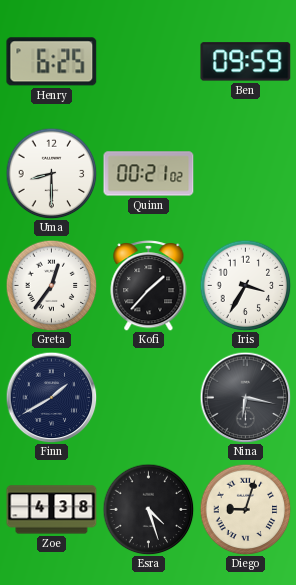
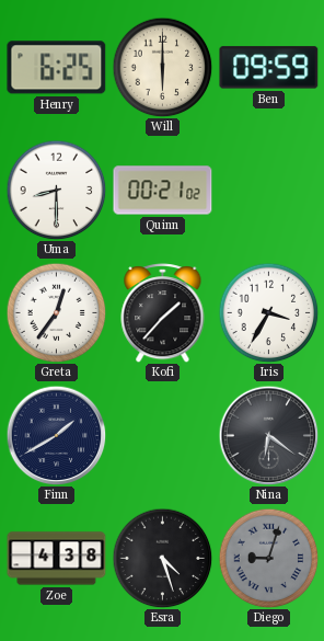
Will: none -> 6:00 (162, 67)
Nina: 6:17 -> 6:21 (268, 435)
Diego dial: cream -> grey (268, 558)
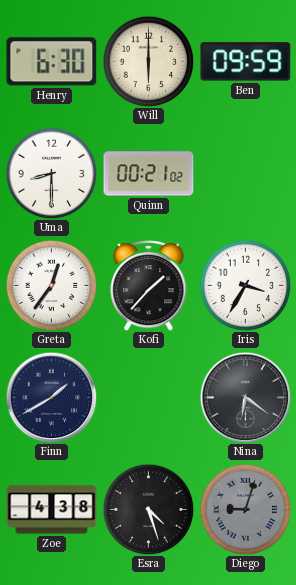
Henry: 6:25 -> 6:30 (52, 62)
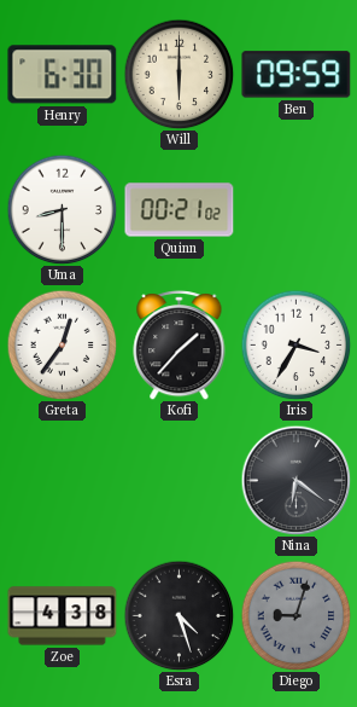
Finn: 1:40 -> none (51, 397)
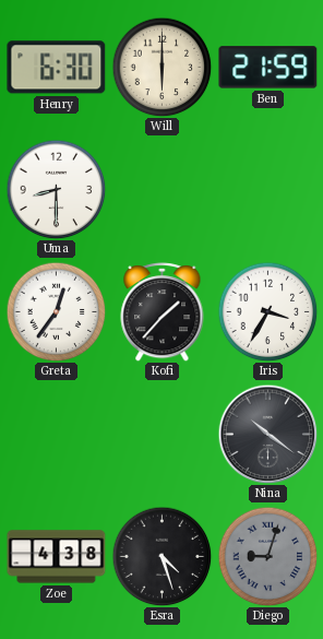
Ben: 09:59 -> 21:59 (268, 68)
Quinn: 00:21 -> none (180, 210)
Nina: 6:21 -> 10:21 (267, 434)
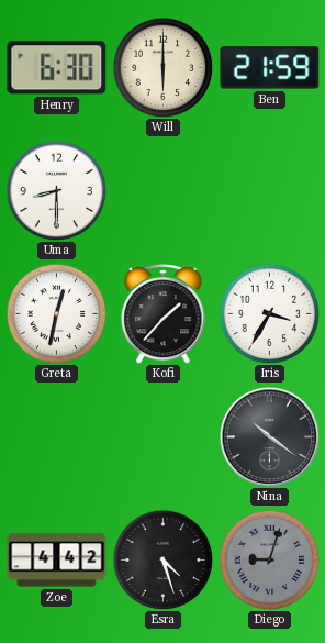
Greta: 12:36 -> 12:32 (56, 313)
Zoe: 4:38 -> 4:42 (57, 561)
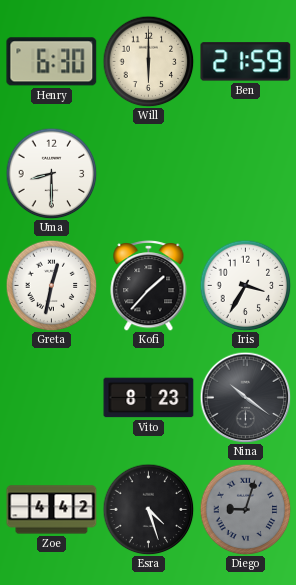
Vito: none -> 8:23 (149, 398)
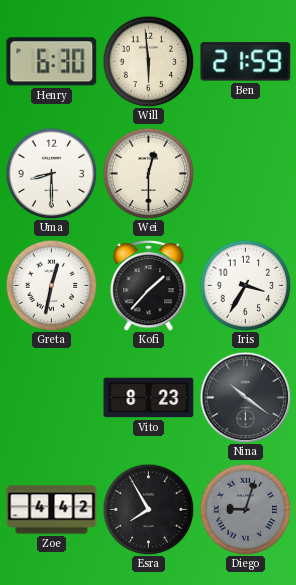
Will: 6:00 -> 5:59 (148, 61)
Wei: none -> 12:30 (148, 173)
Esra: 4:27 -> 7:55 (148, 509)
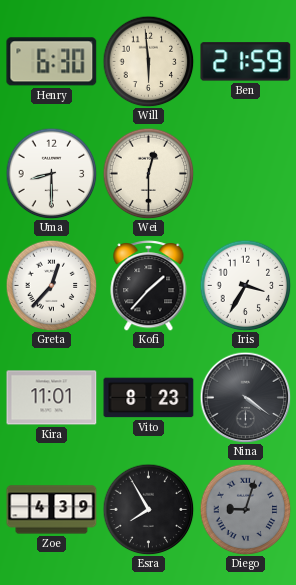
Greta: 12:32 -> 12:37 (51, 285)
Kira: none -> 11:01 (52, 398)
Nina: 10:21 -> 4:21 (245, 397)
Zoe: 4:42 -> 4:39 (52, 510)
